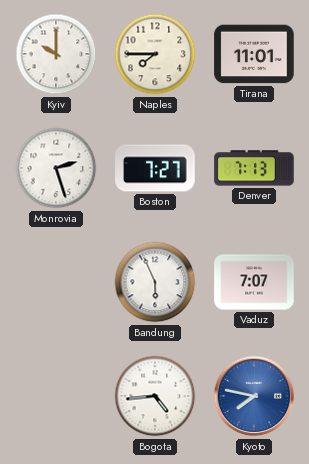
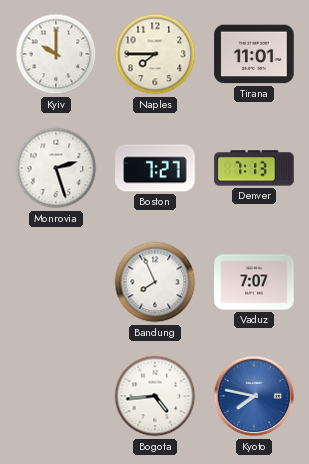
Bandung: 5:56 -> 7:56 (155, 282)
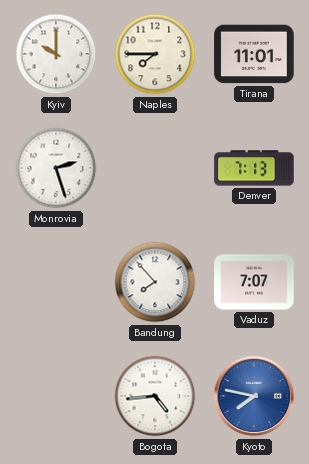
Boston: 7:27 -> none (155, 168)
Bandung: 7:56 -> 7:53 (155, 282)
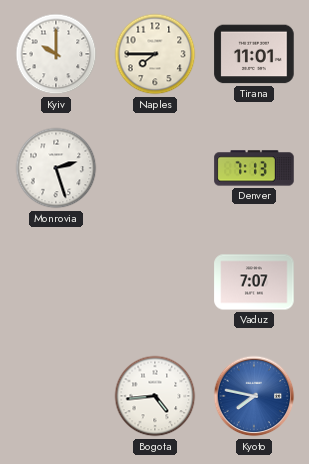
Bandung: 7:53 -> none (155, 282)
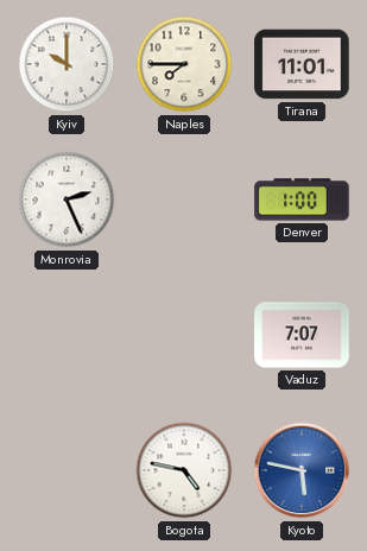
Monrovia: 2:27 -> 2:26 (67, 199)
Denver: 7:13 -> 1:00 (302, 199)
Bogota: 4:44 -> 4:47 (184, 470)
Kyoto: 7:47 -> 5:47 (302, 470)
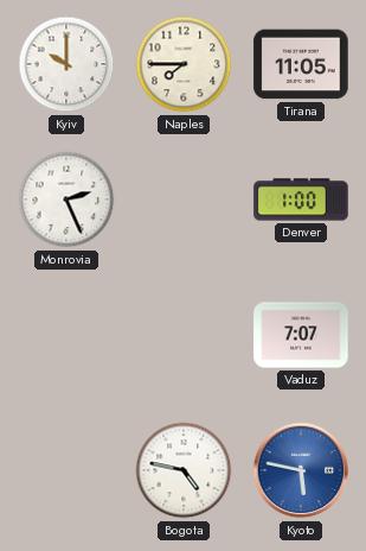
Tirana: 11:01 -> 11:05 (301, 64)
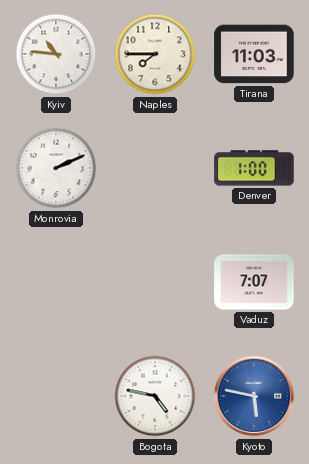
Kyiv: 10:00 -> 10:46 (56, 54)
Tirana: 11:05 -> 11:03 (254, 54)
Monrovia: 2:26 -> 2:11 (56, 168)
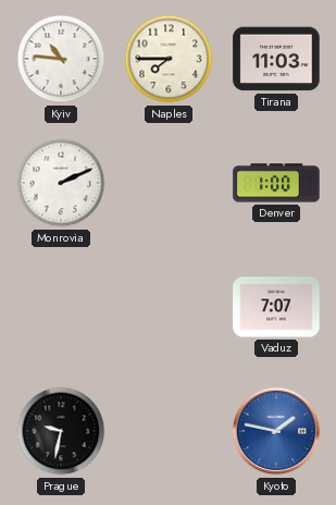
Prague: none -> 9:32 (61, 431)
Bogota: 4:47 -> none (155, 396)
Kyoto: 5:47 -> 1:47 (276, 431)
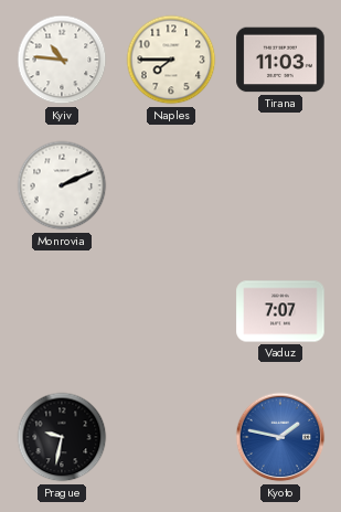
Denver: 1:00 -> none (276, 183)
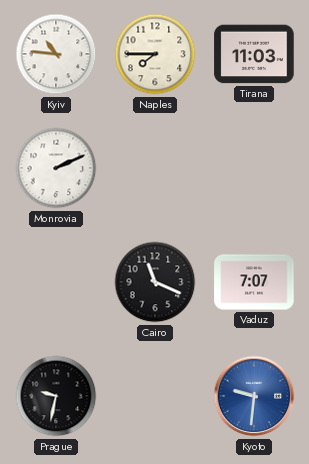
Cairo: none -> 11:19 (155, 282)
Kyoto: 1:47 -> 9:31 (254, 396)
